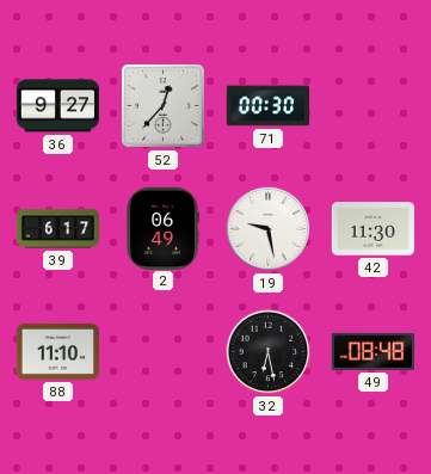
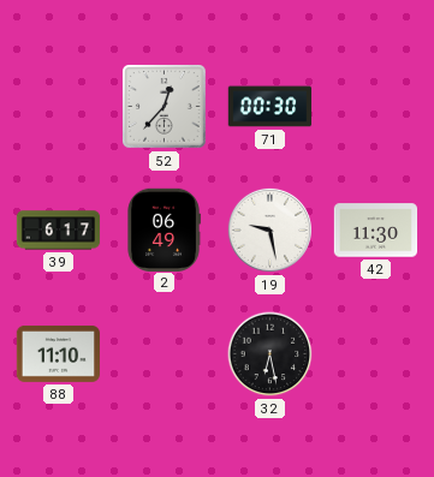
36: 9:27 -> none (57, 106)
49: 08:48 -> none (372, 351)
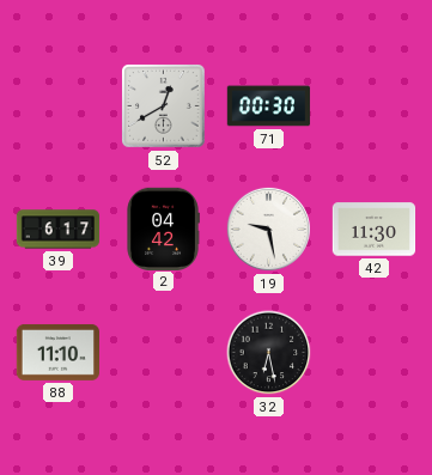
52: 12:37 -> 12:40 (164, 106)
2: 06:49 -> 04:42 (163, 229)
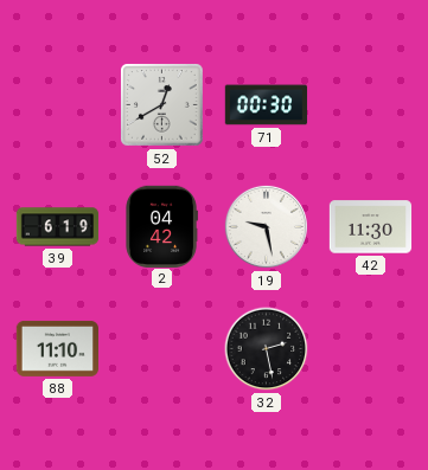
39: 6:17 -> 6:19 (58, 227)
32: 6:28 -> 2:28 (267, 349)
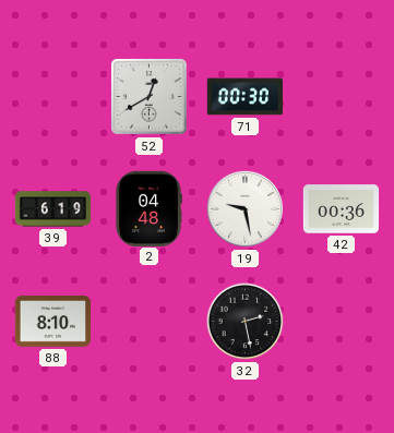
2: 04:42 -> 04:48 (148, 208)
42: 11:30 -> 00:36 (342, 209)
88: 11:10 -> 8:10 (53, 321)
